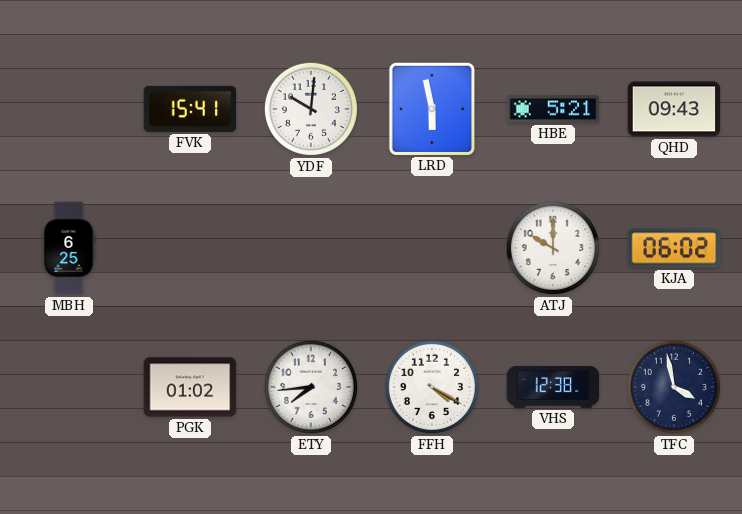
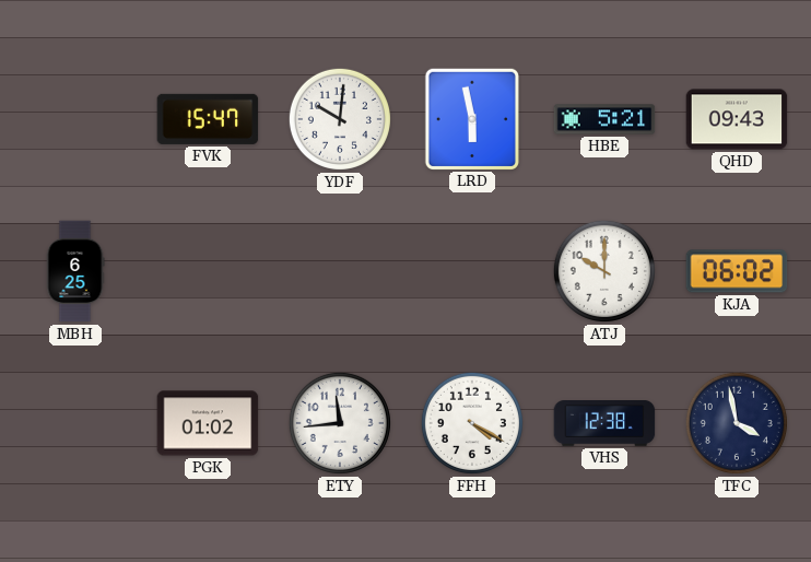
FVK: 15:41 -> 15:47 (208, 119)
ETY: 7:44 -> 11:44 (340, 423)
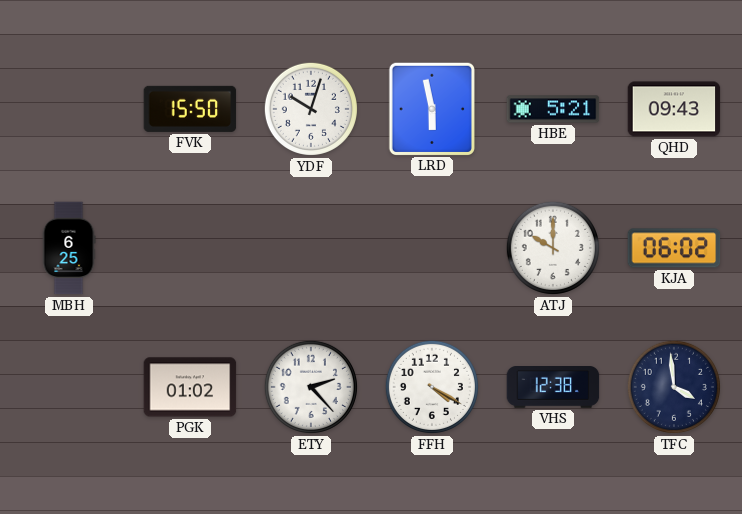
FVK: 15:47 -> 15:50 (190, 109)
YDF: 10:01 -> 10:03 (311, 109)
ETY: 11:44 -> 2:23 (311, 387)
TFC: 3:58 -> 3:59 (674, 387)
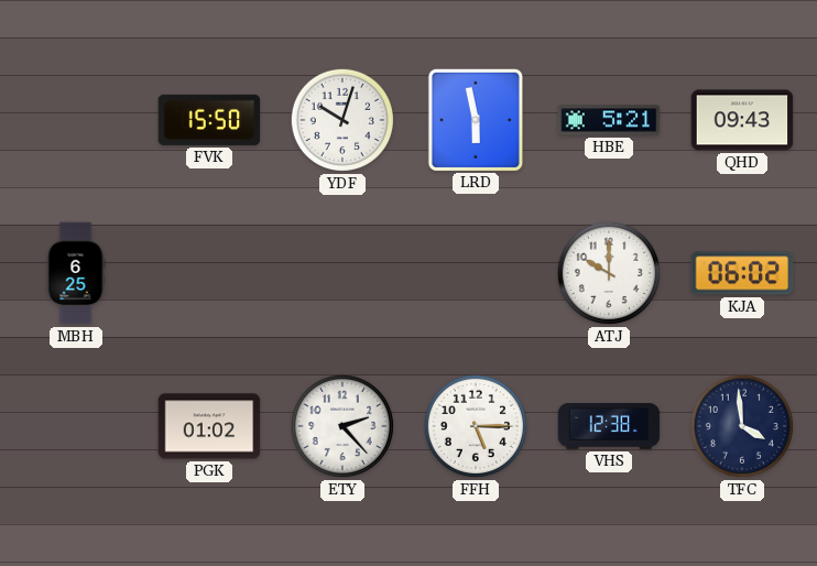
FFH: 4:20 -> 5:15 (476, 426)
